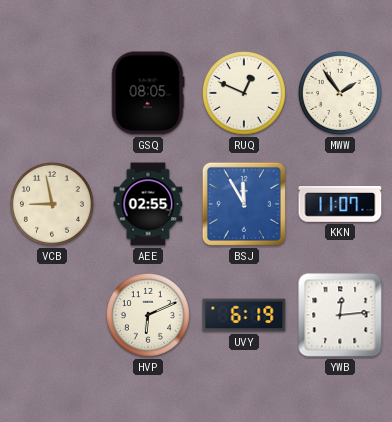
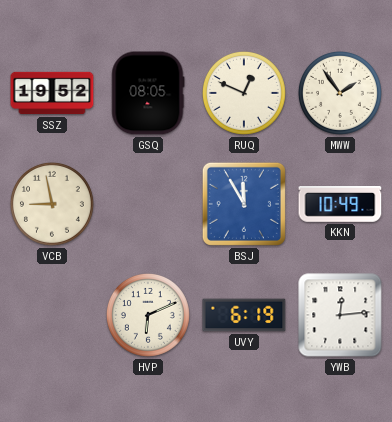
SSZ: none -> 19:52 (52, 93)
AEE: 02:55 -> none (148, 204)
KKN: 11:07 -> 10:49 (340, 204)
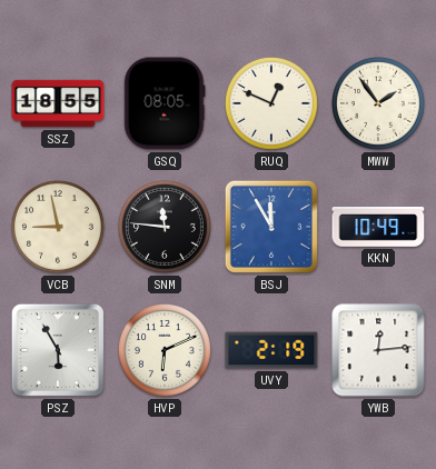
SSZ: 19:52 -> 18:55 (58, 103)
SNM: none -> 11:46 (165, 227)
PSZ: none -> 5:55 (58, 350)
UVY: 6:19 -> 2:19 (271, 350)
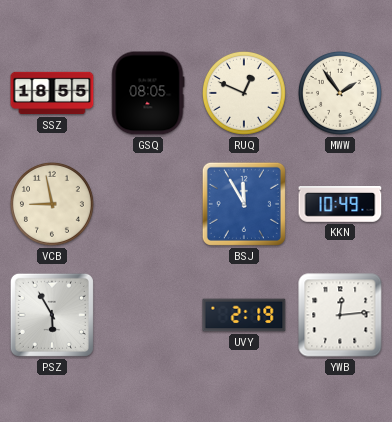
SNM: 11:46 -> none (165, 227)
HVP: 6:11 -> none (165, 350)
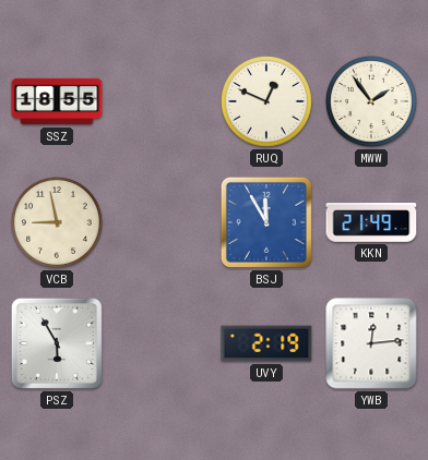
GSQ: 08:05 -> none (148, 93)
KKN: 10:49 -> 21:49 (371, 222)
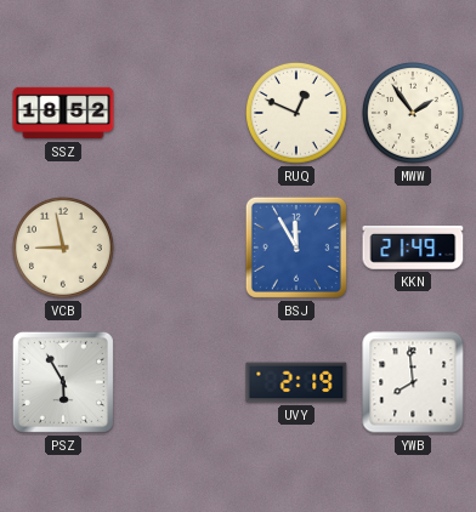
SSZ: 18:55 -> 18:52 (63, 113)
YWB: 12:14 -> 7:59 (413, 382)
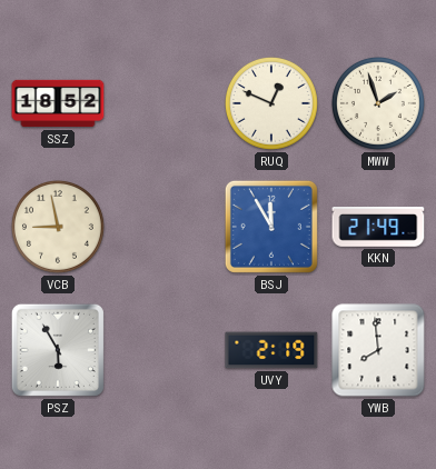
MWW: 1:54 -> 1:57 (378, 103)
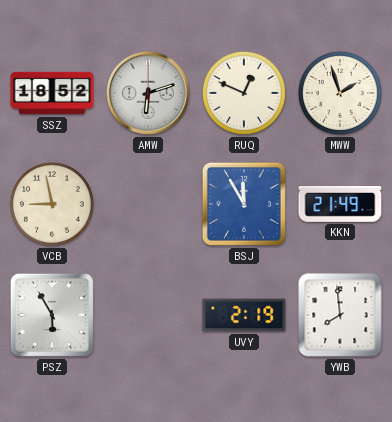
AMW: none -> 6:12 (148, 93)
